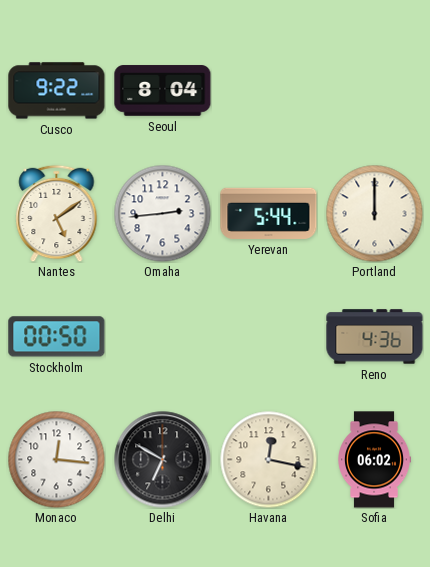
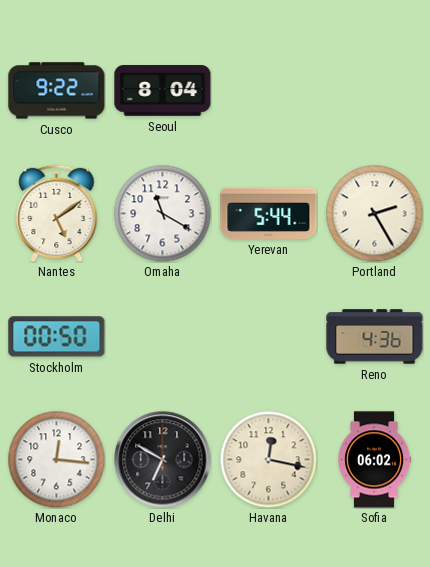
Omaha: 2:44 -> 11:20 (162, 213)
Portland: 12:00 -> 2:25 (374, 213)
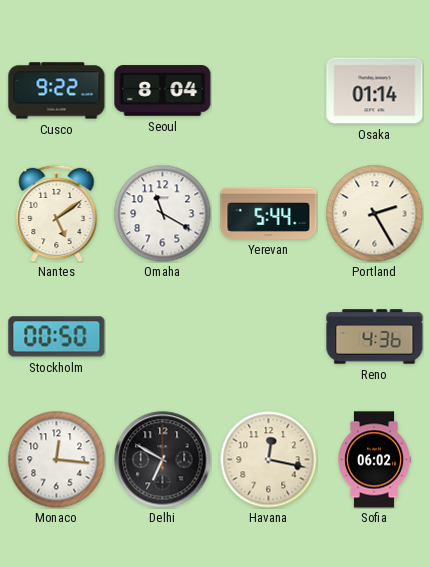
Osaka: none -> 01:14 (375, 91)
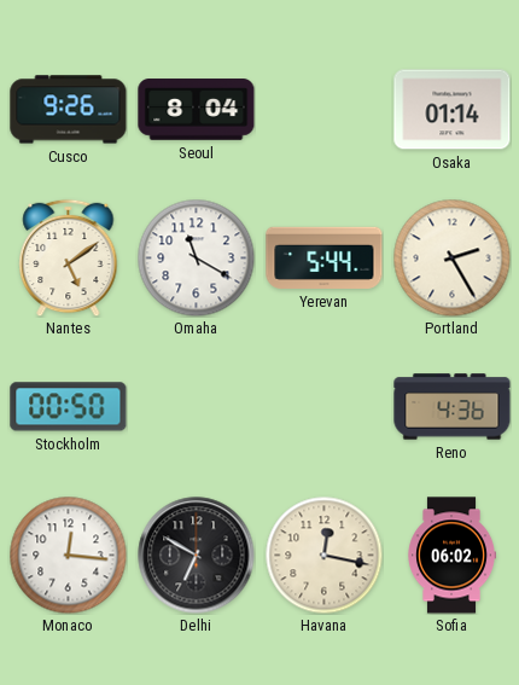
Cusco: 9:22 -> 9:26 (69, 110)
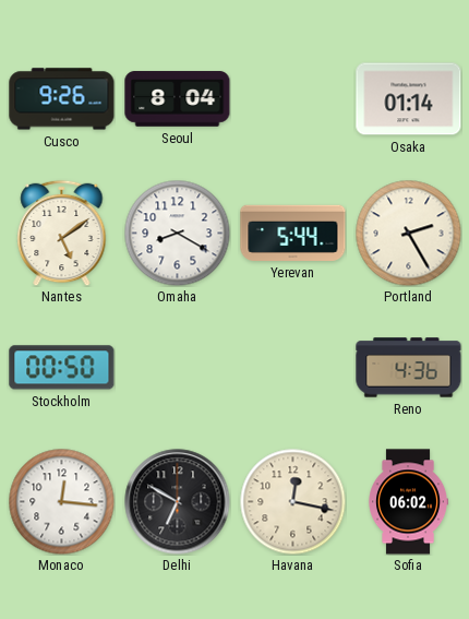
Omaha: 11:20 -> 8:20 (177, 233)
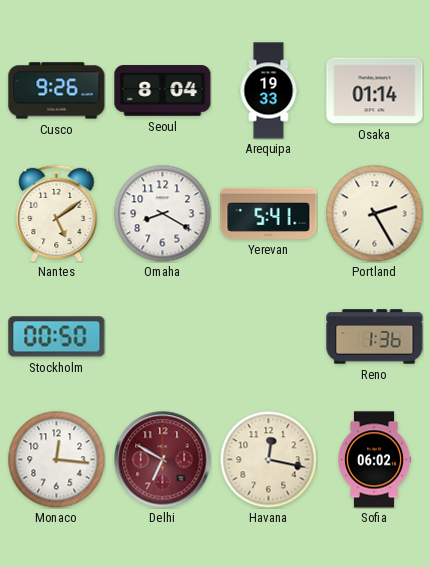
Arequipa: none -> 19:33 (269, 91)
Yerevan: 5:44 -> 5:41 (269, 213)
Reno: 4:36 -> 1:36 (375, 337)
Delhi dial: black -> burgundy (163, 460)
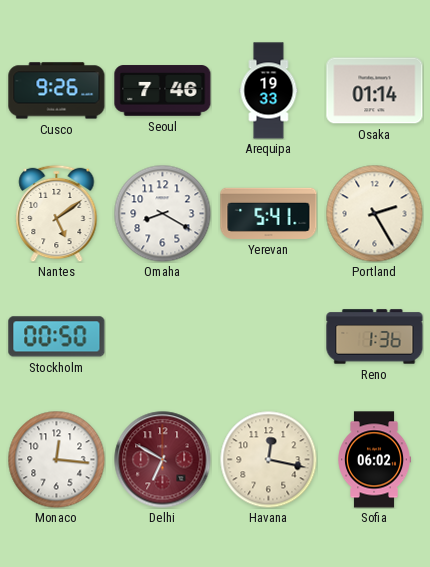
Seoul: 8:04 -> 7:46 (163, 91)
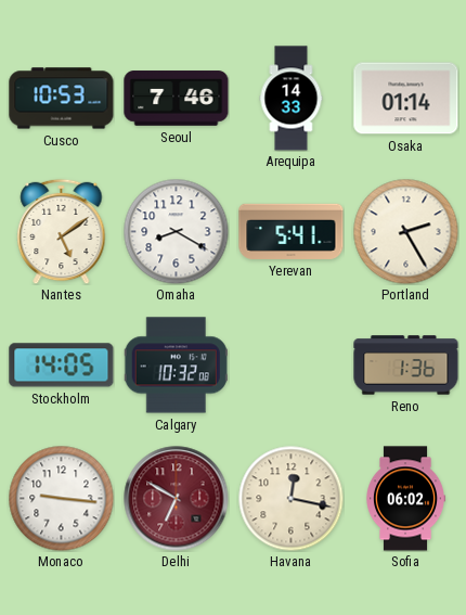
Cusco: 9:26 -> 10:53 (62, 99)
Arequipa: 19:33 -> 14:33 (292, 99)
Stockholm: 00:50 -> 14:05 (62, 366)
Calgary: none -> 10:32 (176, 366)
Monaco: 12:16 -> 9:16 (61, 498)
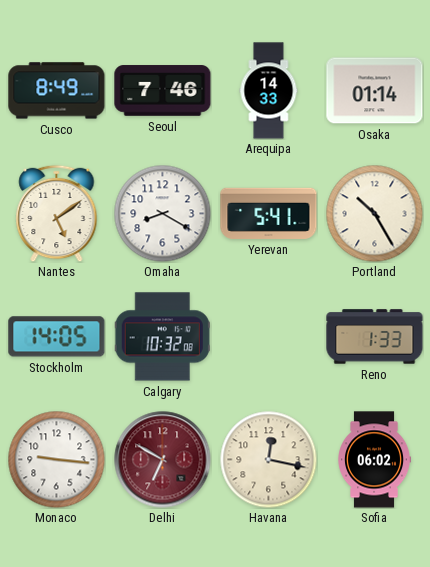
Cusco: 10:53 -> 8:49 (57, 91)
Portland: 2:25 -> 10:25 (374, 213)
Reno: 1:36 -> 1:33 (375, 337)
